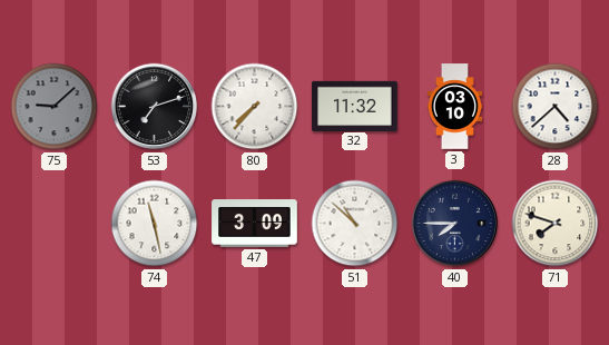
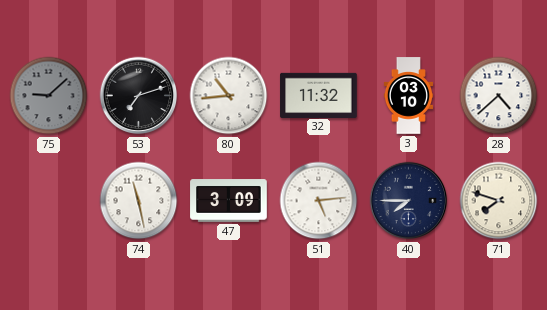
80: 7:37 -> 10:44 (229, 96)
51: 10:52 -> 5:14 (319, 201)
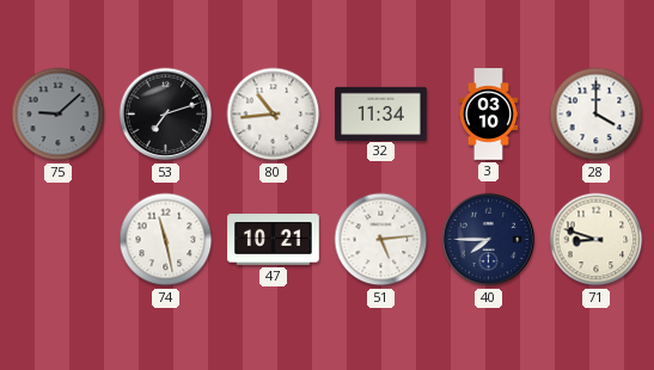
32: 11:32 -> 11:34 (381, 113)
28: 4:38 -> 4:00 (597, 115)
47: 3:09 -> 10:21 (274, 240)
71: 7:48 -> 8:48 (597, 240)
